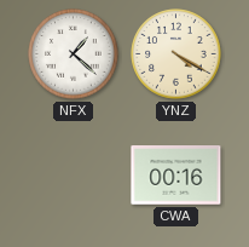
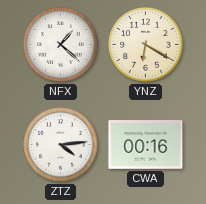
YNZ: 4:20 -> 6:20 (146, 45)
ZTZ: none -> 4:14 (61, 145)
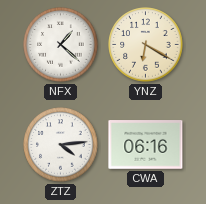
CWA: 00:16 -> 06:16 (146, 145)
